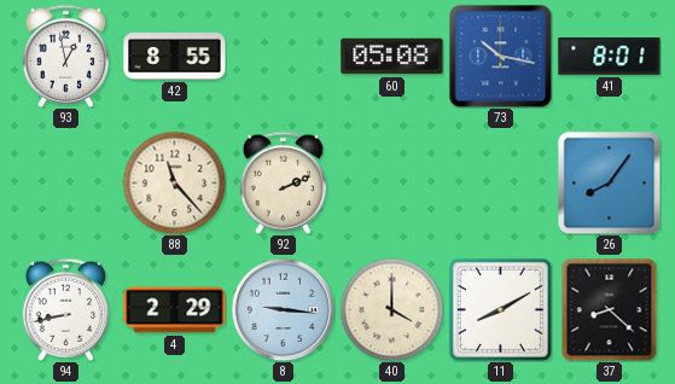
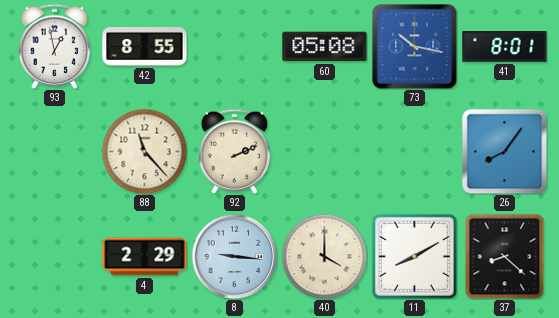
94: 8:43 -> none (66, 309)
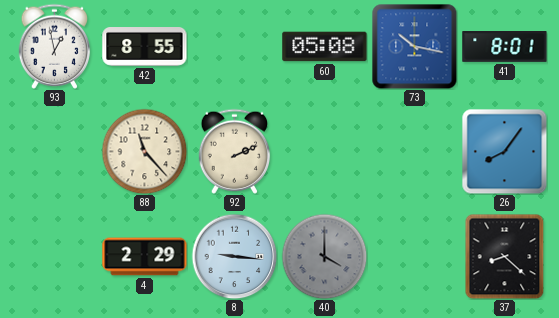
40 dial: cream -> grey (324, 256)
11: 8:10 -> none (414, 256)
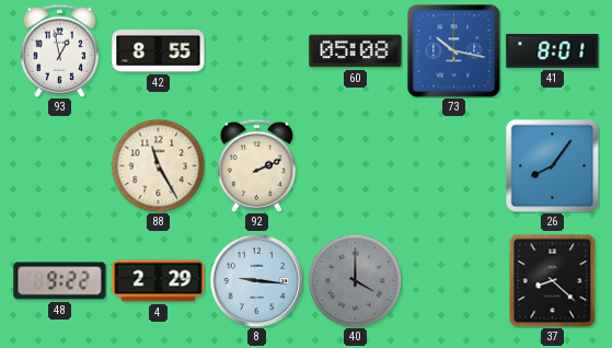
88: 11:23 -> 11:25 (158, 165)
48: none -> 9:22 (60, 281)
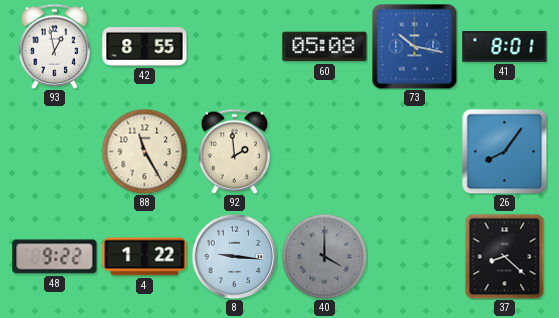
92: 2:11 -> 1:59 (235, 151)
4: 2:29 -> 1:22 (145, 257)
